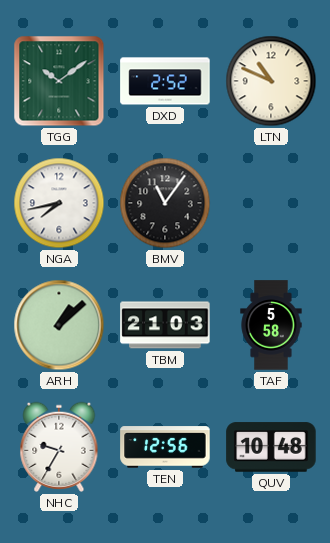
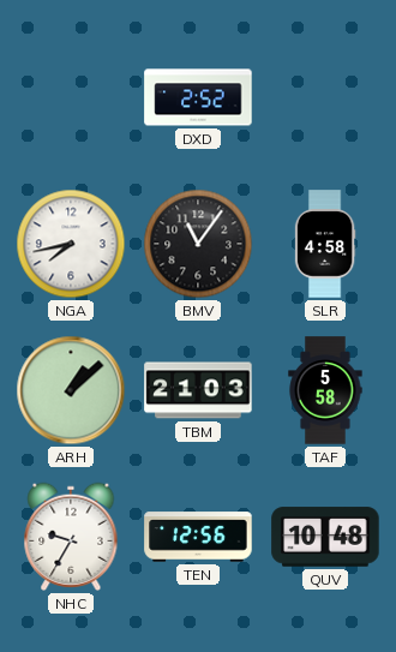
TGG: 10:09 -> none (59, 81)
LTN: 10:49 -> none (271, 81)
SLR: none -> 4:58 (325, 244)
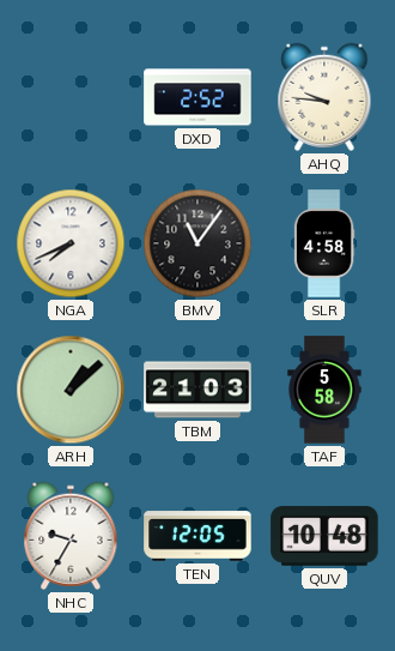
AHQ: none -> 9:46 (324, 97)
NGA: 7:43 -> 7:41 (71, 243)
TEN: 12:56 -> 12:05 (197, 536)
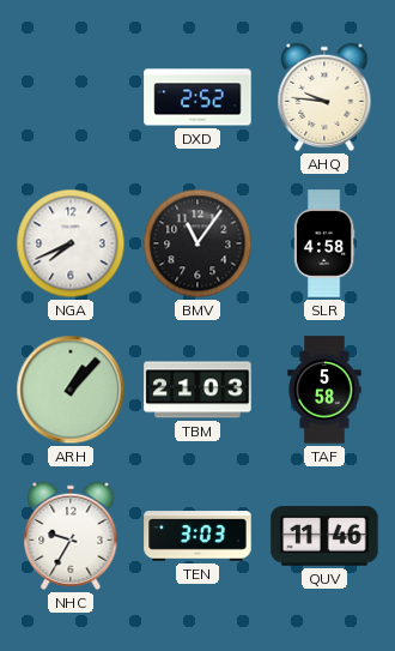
ARH: 1:08 -> 1:07 (71, 390)
TEN: 12:05 -> 3:03 (197, 536)
QUV: 10:48 -> 11:46 (324, 536)
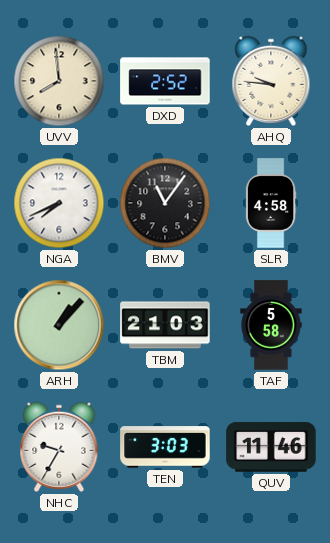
UVV: none -> 7:59 (59, 81)
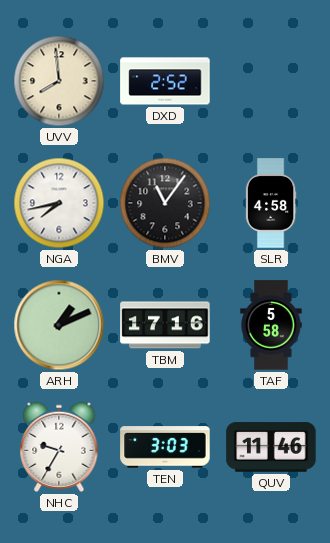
AHQ: 9:46 -> none (271, 81)
NGA: 7:41 -> 7:43 (59, 203)
ARH: 1:07 -> 1:11 (59, 325)
TBM: 21:03 -> 17:16 (165, 325)
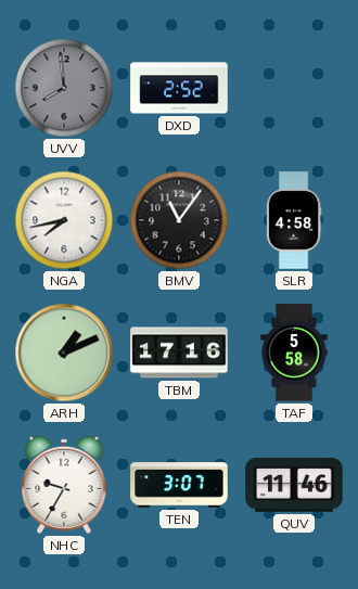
UVV dial: cream -> grey (64, 88)
TEN: 3:03 -> 3:07 (179, 485)
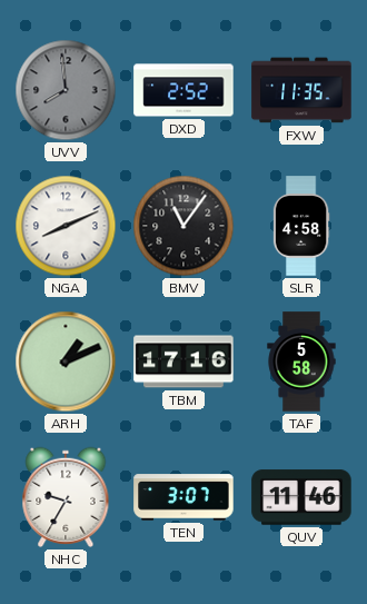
FXW: none -> 11:35 (301, 90)
NGA: 7:43 -> 8:11 (66, 226)
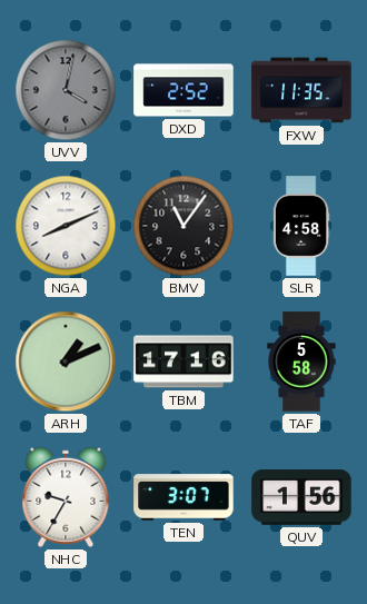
UVV: 7:59 -> 4:02 (66, 90)
QUV: 11:46 -> 1:56 (301, 497)
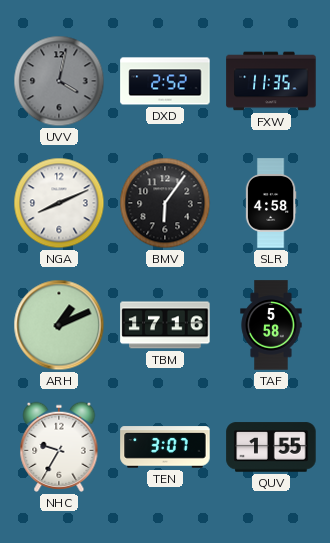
BMV: 11:06 -> 6:06 (165, 203)
QUV: 1:56 -> 1:55 (271, 447)
